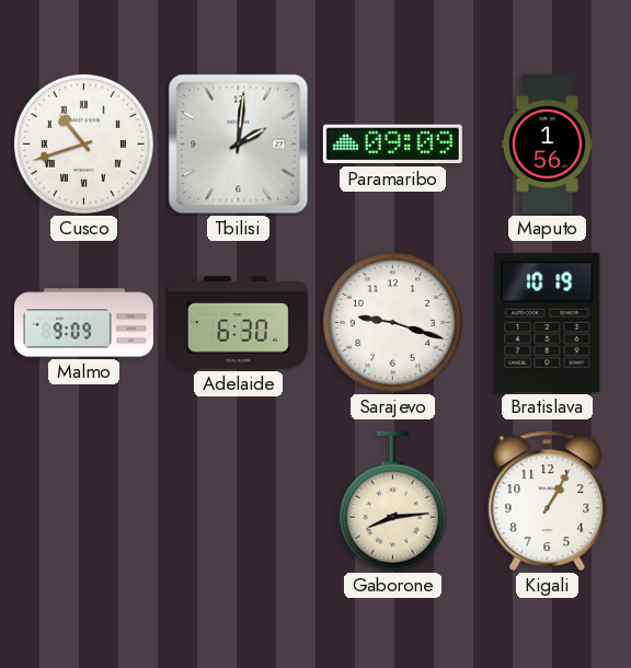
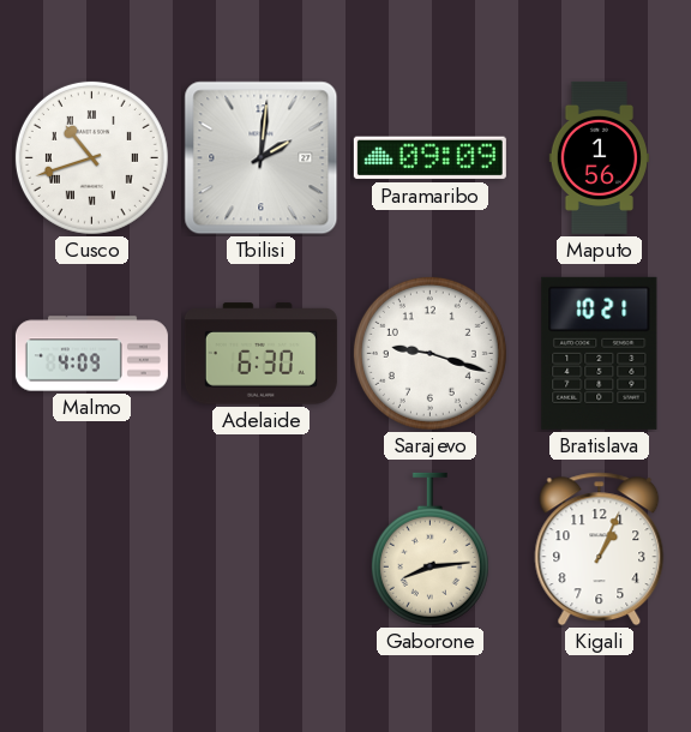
Malmo: 9:09 -> 4:09 (91, 354)
Bratislava: 10:19 -> 10:21 (600, 353)
Kigali: 1:05 -> 1:04 (600, 550)
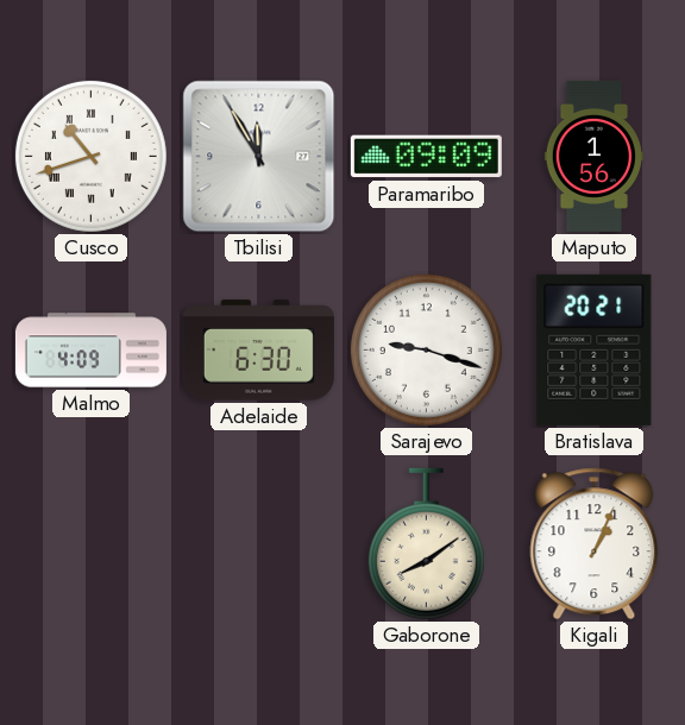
Tbilisi: 2:01 -> 11:55 (259, 157)
Bratislava: 10:21 -> 20:21 (595, 349)
Gaborone: 8:14 -> 8:09 (426, 544)
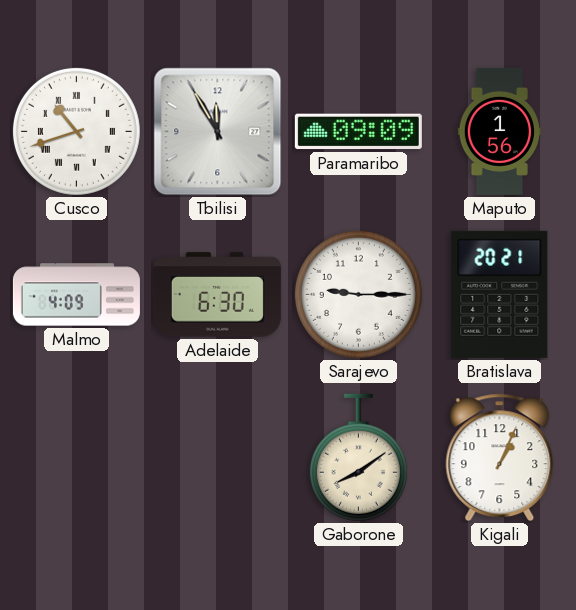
Sarajevo: 9:18 -> 9:15 (358, 294)
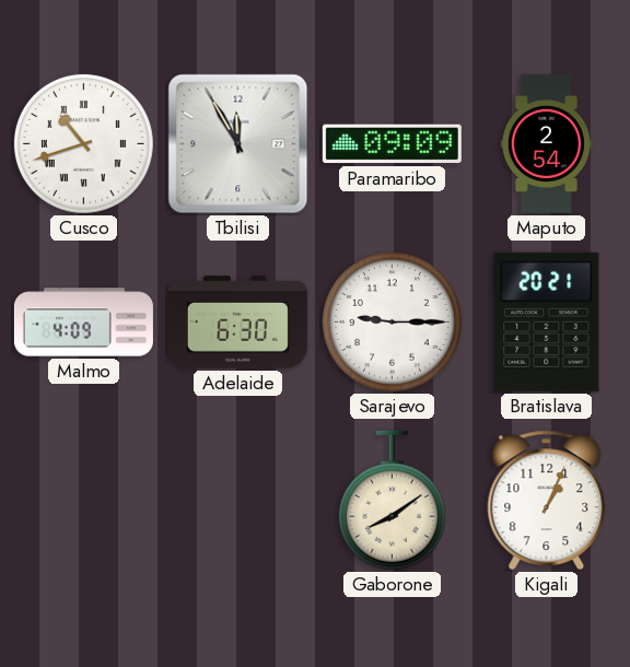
Maputo: 1:56 -> 2:54 (546, 143)
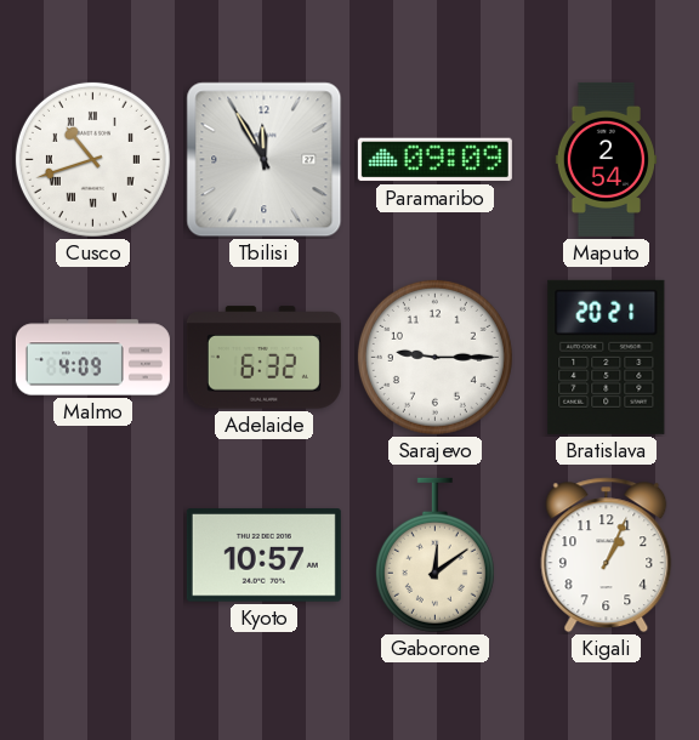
Adelaide: 6:30 -> 6:32 (263, 358)
Kyoto: none -> 10:57 (263, 556)
Gaborone: 8:09 -> 12:09 (434, 556)
